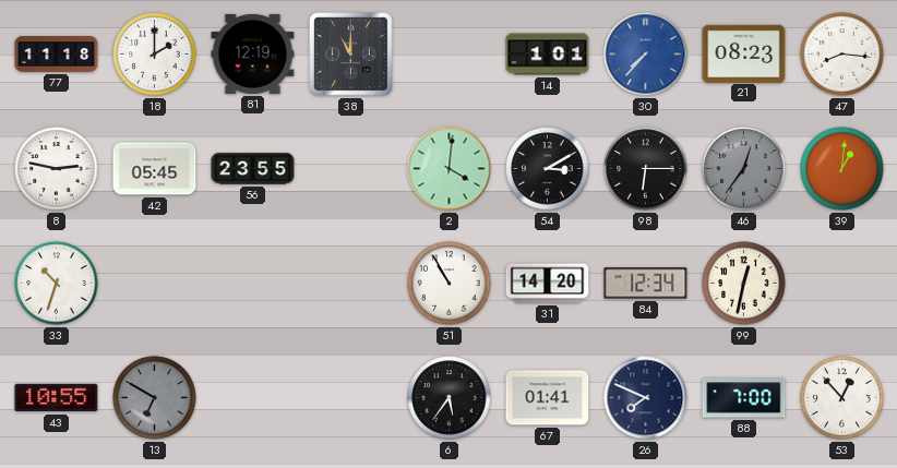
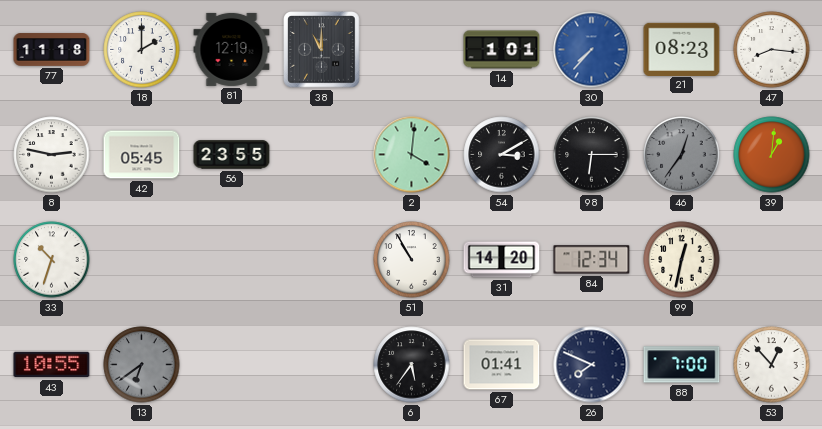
13: 6:50 -> 6:39 (142, 365)
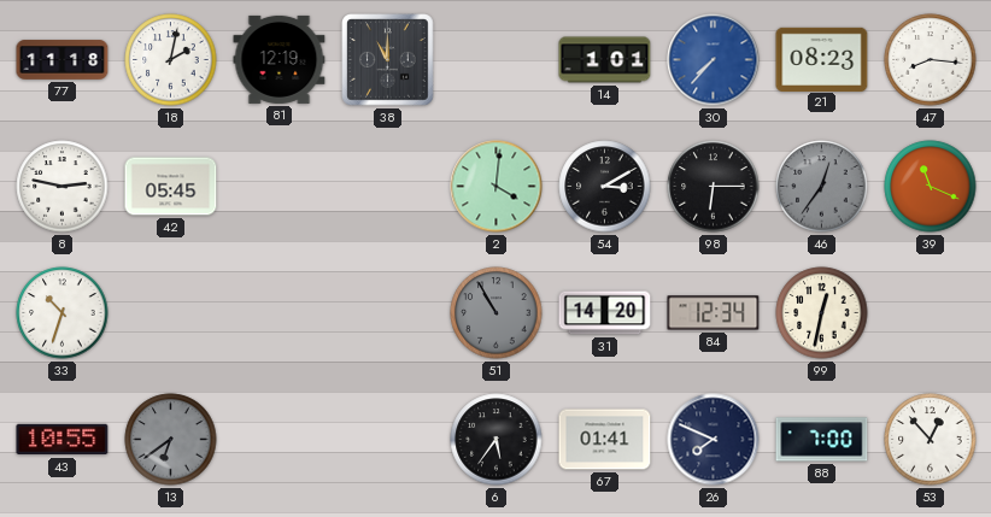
18: 2:00 -> 2:02 (171, 60)
56: 23:55 -> none (232, 155)
39: 1:01 -> 11:19 (931, 187)
51 dial: white -> grey (497, 313)
